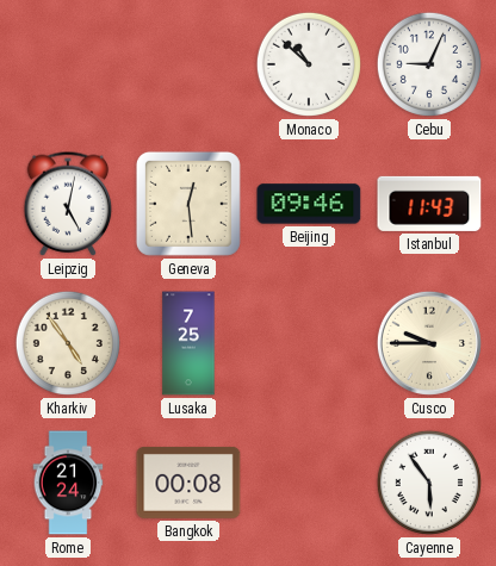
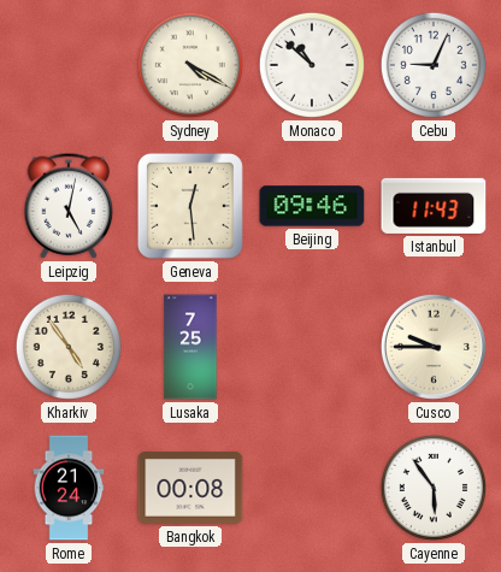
Sydney: none -> 4:20 (190, 65)
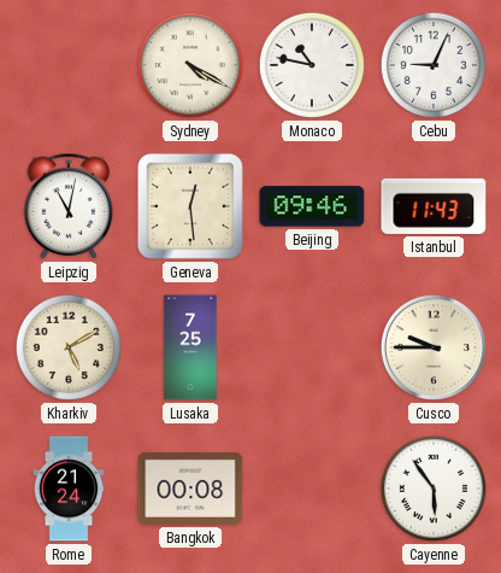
Monaco: 10:52 -> 10:47 (312, 65)
Leipzig: 5:02 -> 11:02 (69, 206)
Kharkiv: 4:54 -> 5:10 (69, 347)
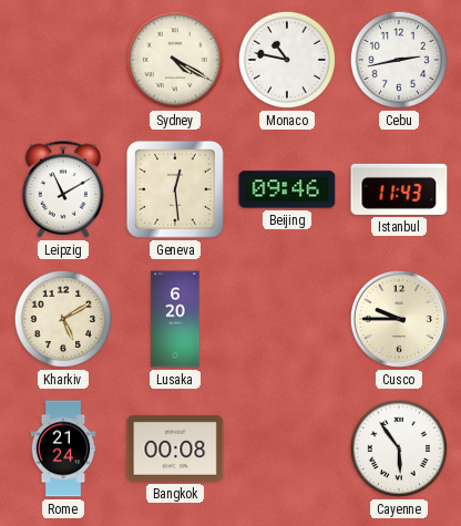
Cebu: 9:04 -> 2:43 (399, 60)
Leipzig: 11:02 -> 11:10 (63, 189)
Lusaka: 7:25 -> 6:20 (175, 319)
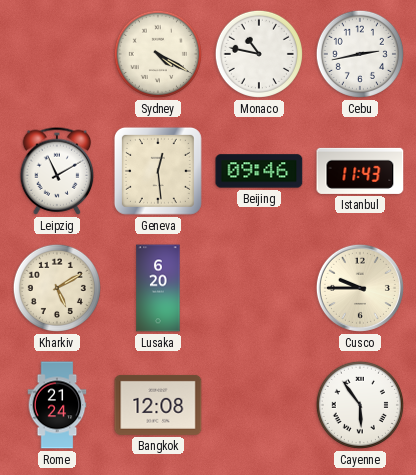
Bangkok: 00:08 -> 12:08 (158, 405)
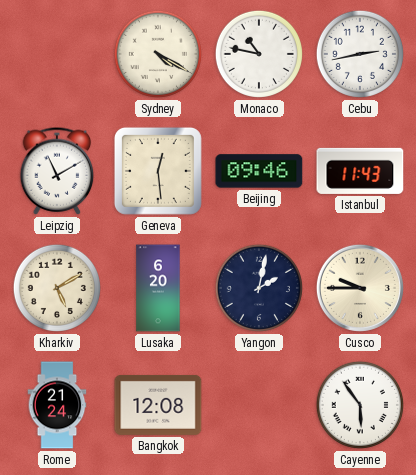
Yangon: none -> 2:02 (259, 288)
